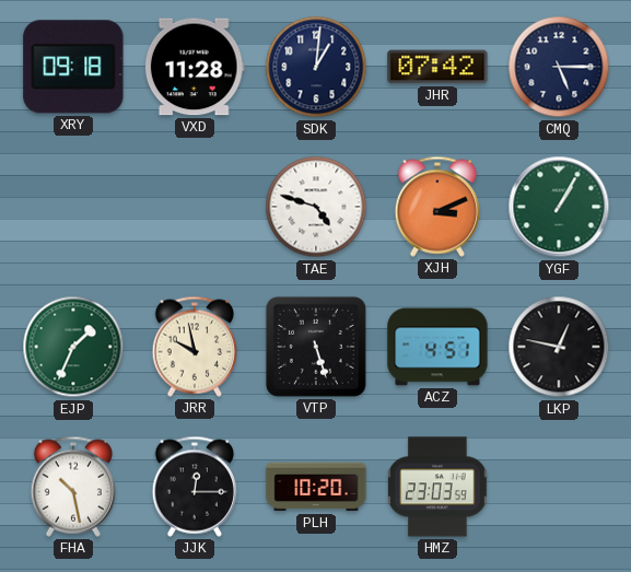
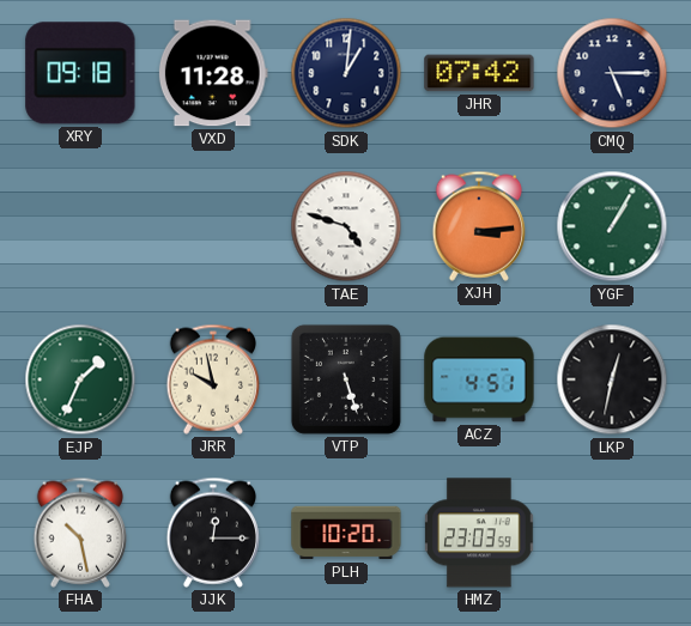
XJH: 3:11 -> 3:14 (478, 226)
LKP: 12:47 -> 12:32 (612, 379)
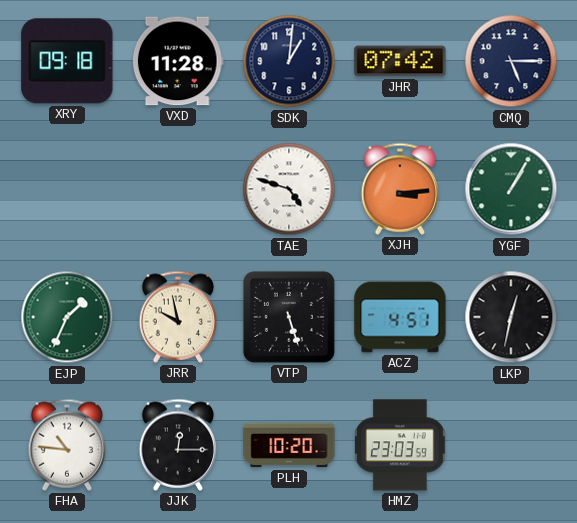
FHA: 10:28 -> 10:46 (66, 445)
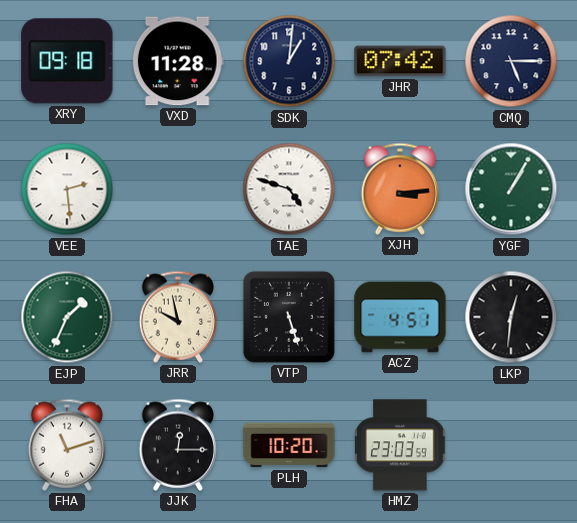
VEE: none -> 2:29 (67, 189)
LKP: 12:32 -> 12:31 (511, 317)
FHA: 10:46 -> 11:12 (66, 445)
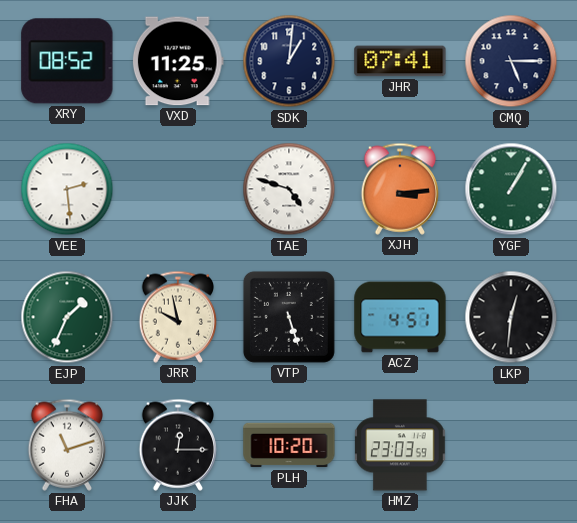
XRY: 09:18 -> 08:52 (67, 61)
VXD: 11:28 -> 11:25 (178, 61)
JHR: 07:42 -> 07:41 (400, 61)
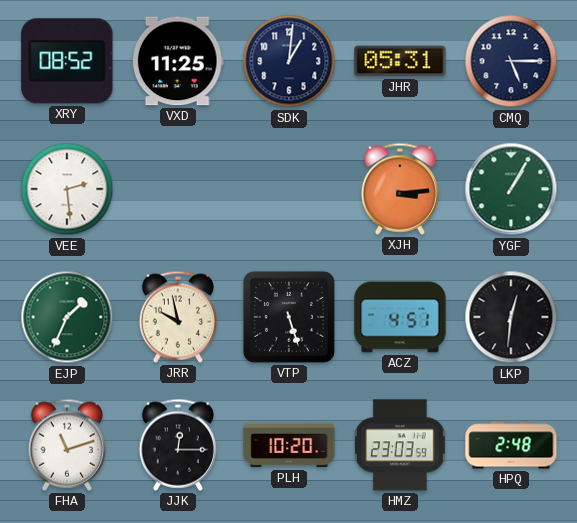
JHR: 07:41 -> 05:31 (400, 61)
TAE: 4:48 -> none (289, 189)
HPQ: none -> 2:48 (511, 445)
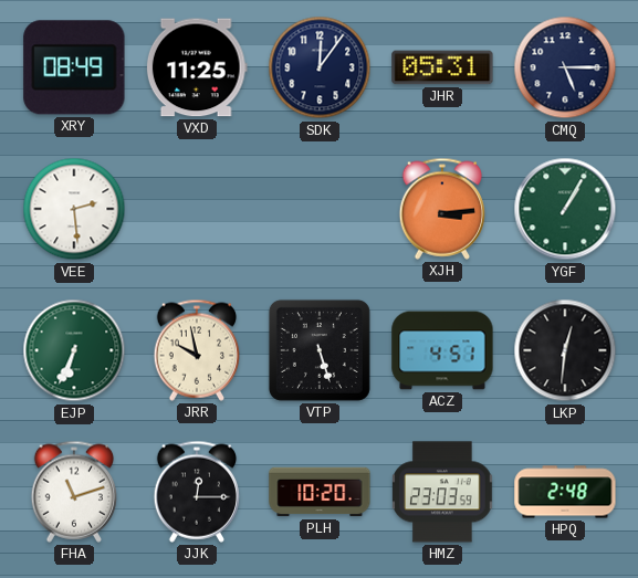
XRY: 08:52 -> 08:49 (74, 67)
SDK: 1:01 -> 12:06 (320, 67)
EJP: 1:34 -> 6:34 (74, 350)
